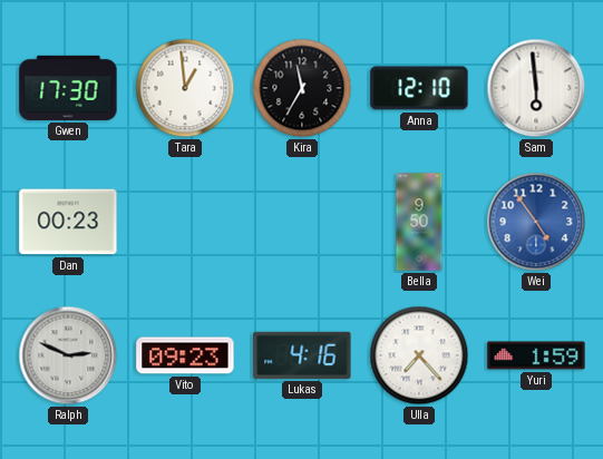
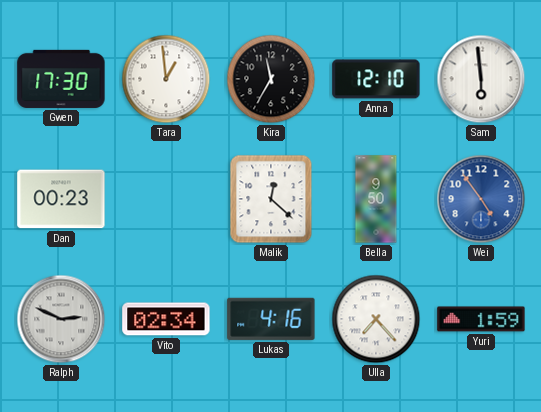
Malik: none -> 12:22 (271, 199)
Vito: 09:23 -> 02:34 (166, 319)
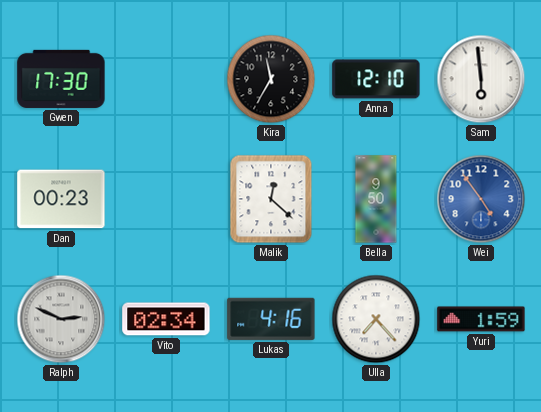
Tara: 12:59 -> none (166, 79)
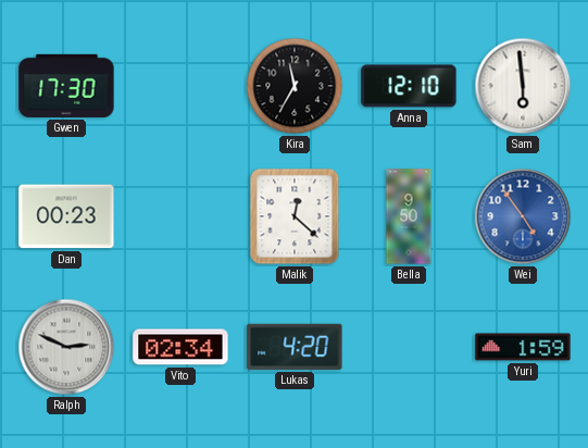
Lukas: 4:16 -> 4:20 (295, 347)
Ulla: 7:23 -> none (376, 319)
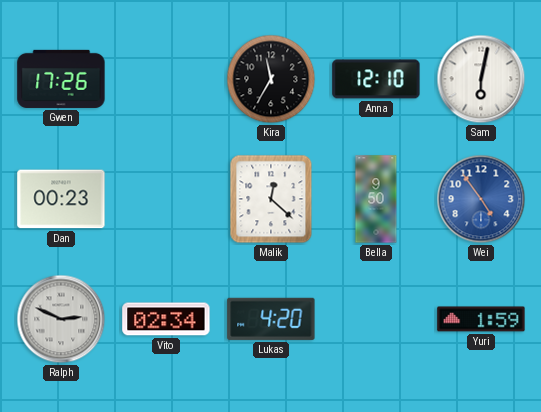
Gwen: 17:30 -> 17:26 (61, 79)
Sam: 5:59 -> 6:02 (481, 79)
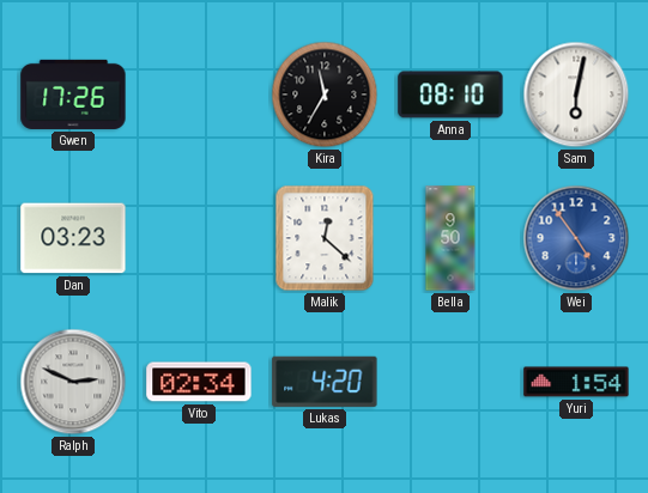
Anna: 12:10 -> 08:10 (450, 95)
Dan: 00:23 -> 03:23 (73, 238)
Yuri: 1:59 -> 1:54 (576, 382)
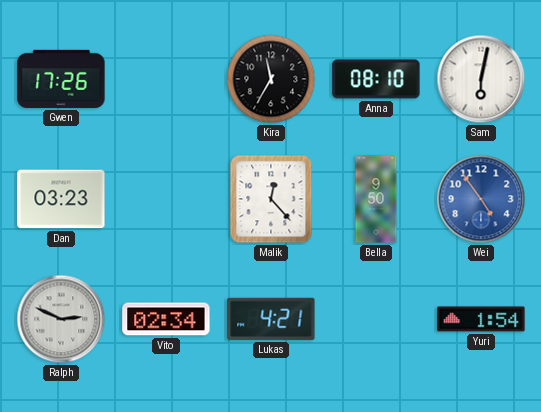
Malik: 12:22 -> 12:23 (271, 199)
Lukas: 4:20 -> 4:21 (271, 319)
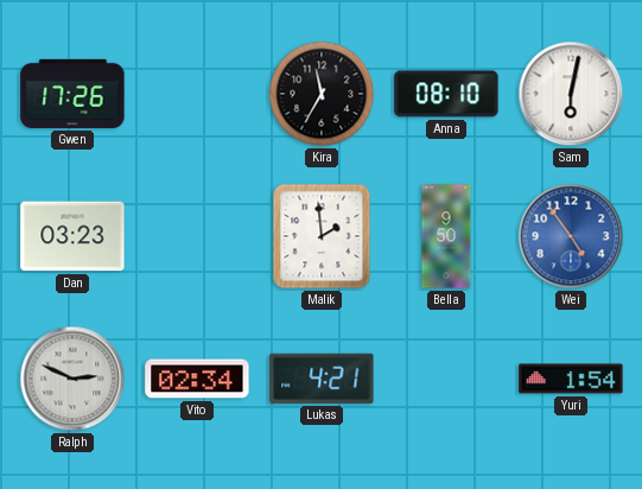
Malik: 12:23 -> 1:59 (322, 236)
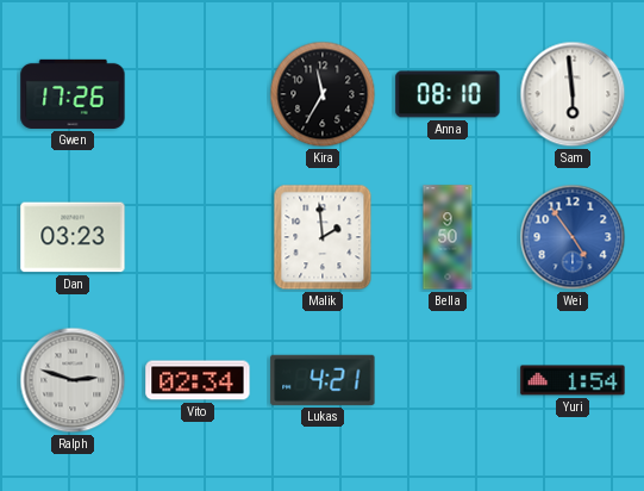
Sam: 6:02 -> 5:59 (573, 94)
Ralph: 2:49 -> 2:48 (73, 380)
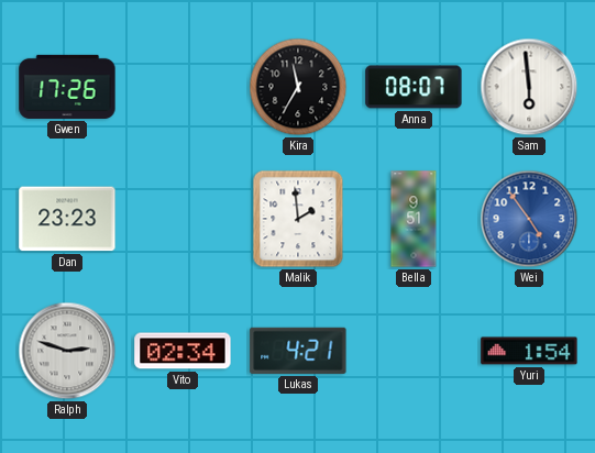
Anna: 08:10 -> 08:07 (414, 87)
Dan: 03:23 -> 23:23 (67, 219)
Bella: 9:50 -> 9:51 (414, 219)
